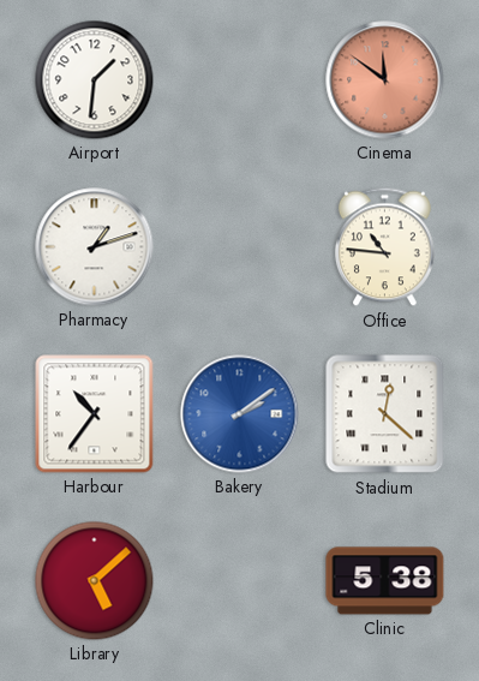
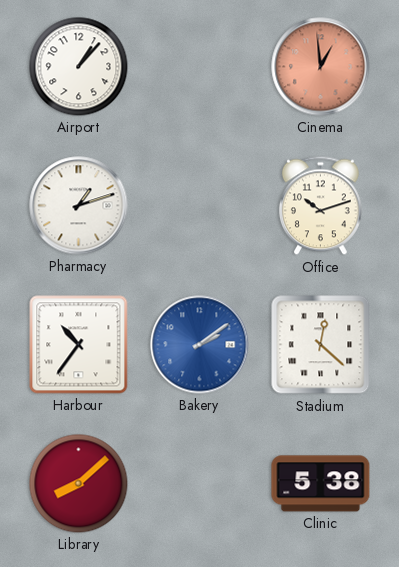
Airport: 1:31 -> 1:07 (79, 67)
Cinema: 11:51 -> 12:59 (321, 67)
Office: 10:46 -> 10:12 (320, 206)
Library: 5:08 -> 8:08 (79, 484)
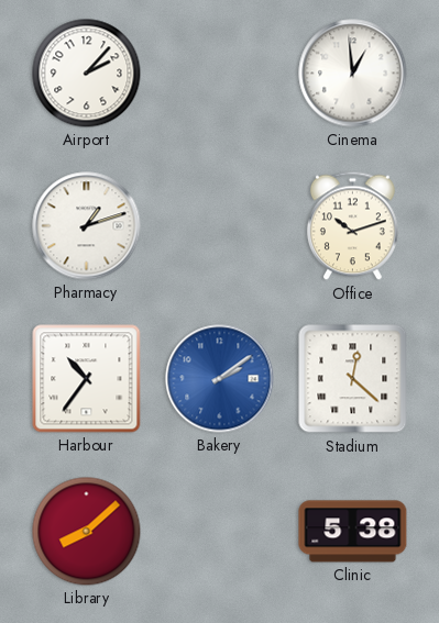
Airport: 1:07 -> 2:07 (87, 74)
Cinema dial: salmon -> white (353, 74)
